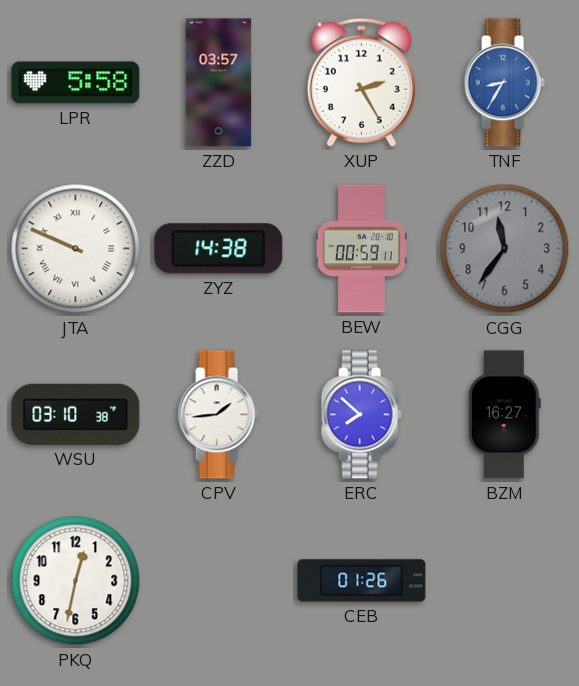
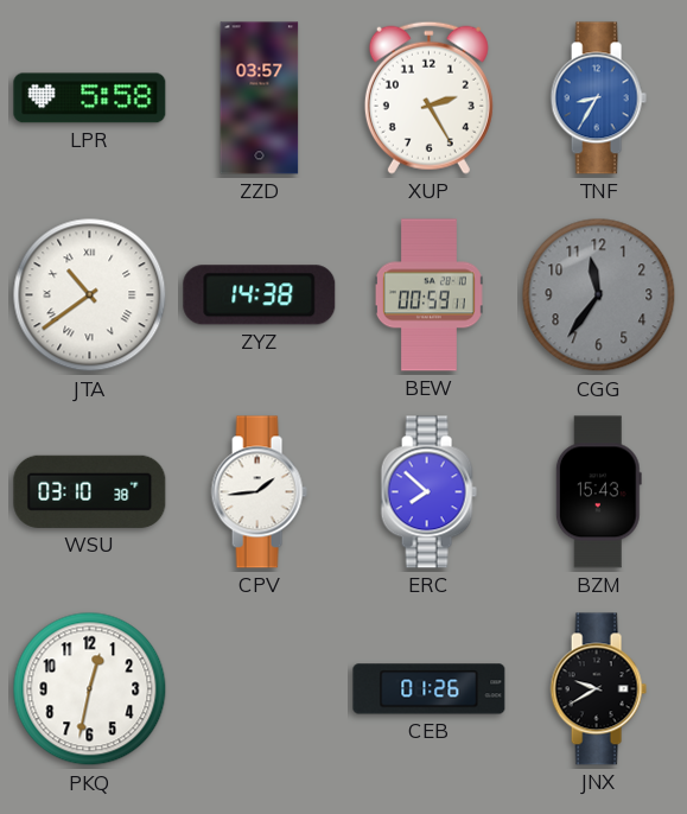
JTA: 9:49 -> 10:39 (90, 295)
BZM: 16:27 -> 15:43 (598, 492)
JNX: none -> 9:40 (598, 689)
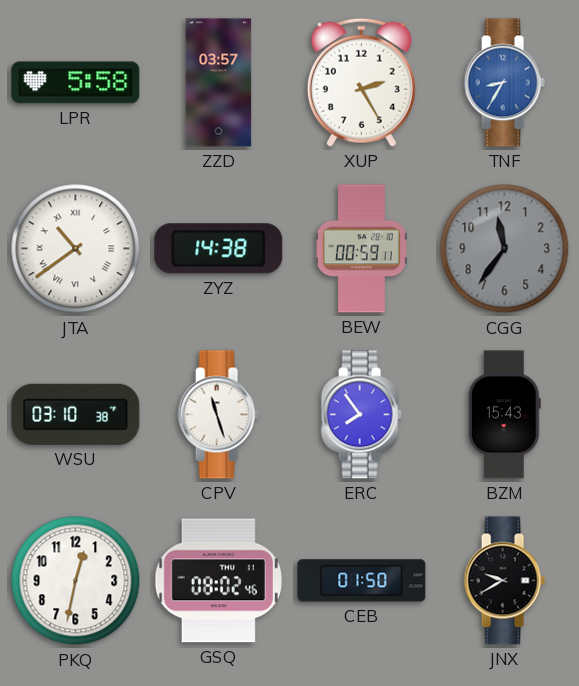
CPV: 1:44 -> 11:27 (218, 415)
ERC: 7:52 -> 7:54 (361, 415)
GSQ: none -> 08:02 (218, 581)
CEB: 01:26 -> 01:50 (362, 581)
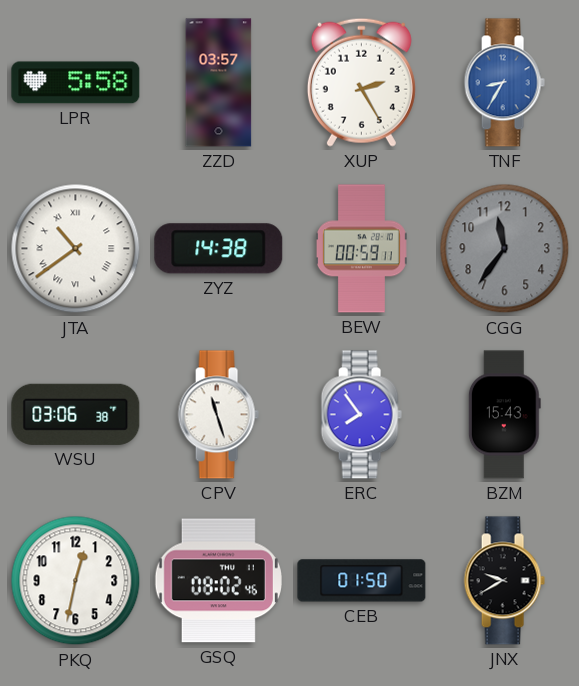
WSU: 03:10 -> 03:06 (76, 414)
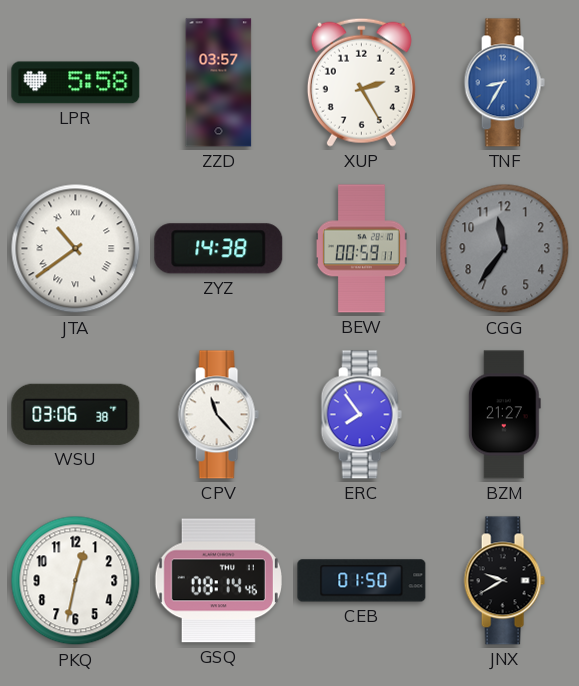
CPV: 11:27 -> 11:23 (218, 415)
BZM: 15:43 -> 21:27 (504, 415)
GSQ: 08:02 -> 08:14 (218, 581)
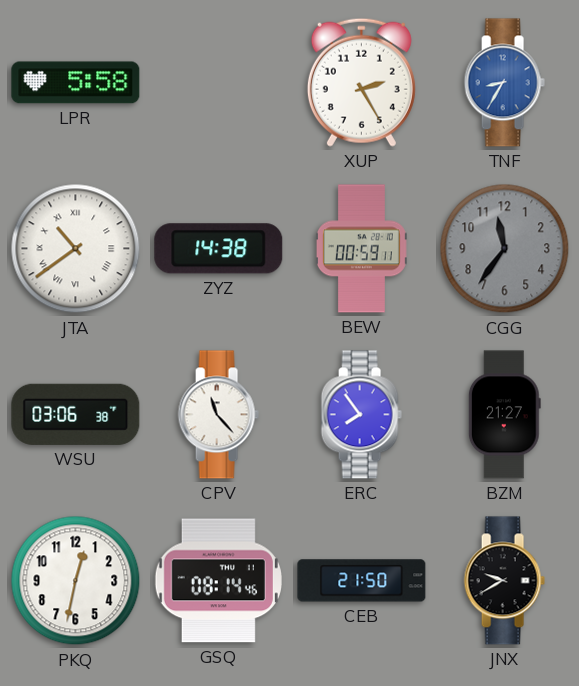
ZZD: 03:57 -> none (219, 83)
CEB: 01:50 -> 21:50 (362, 581)
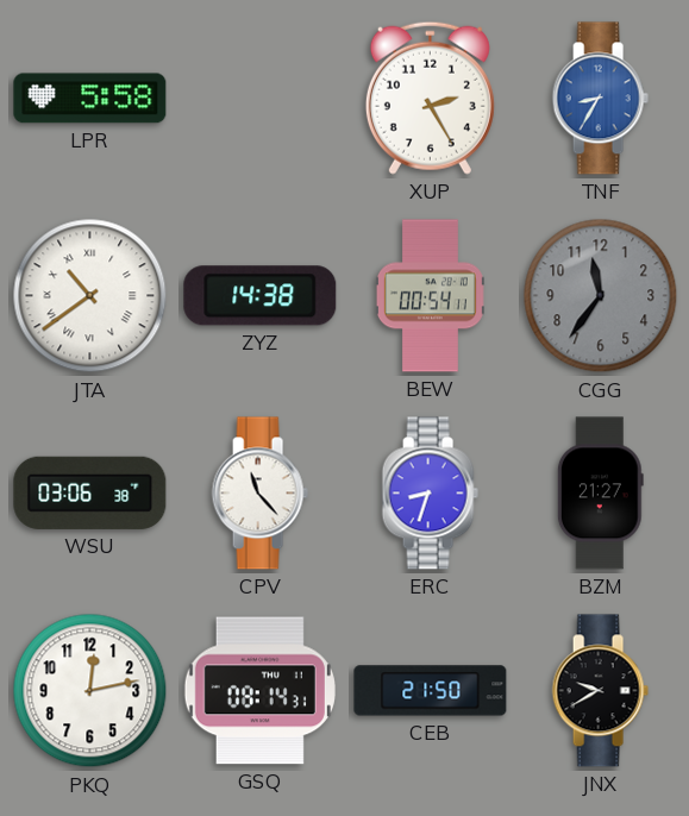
BEW: 00:59 -> 00:54 (430, 296)
ERC: 7:54 -> 8:33 (430, 494)
PKQ: 12:32 -> 12:13 (90, 691)
GSQ: 08:14:46 -> 08:14:31 (259, 691)
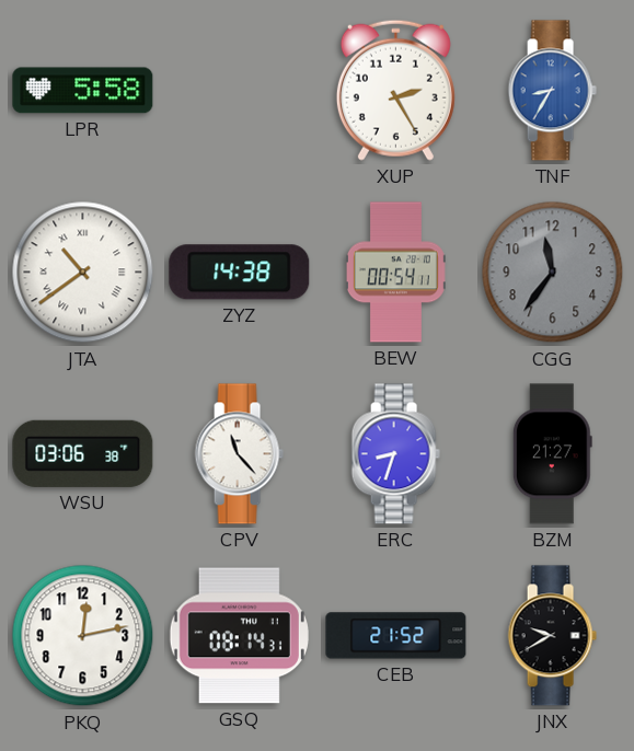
CEB: 21:50 -> 21:52 (396, 636)
